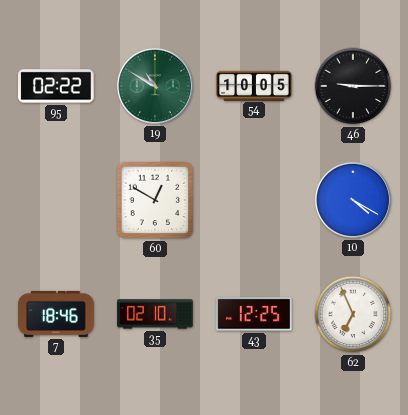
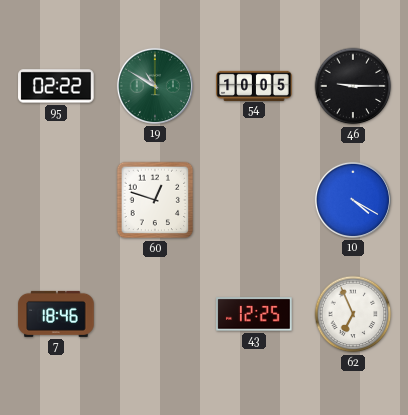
60: 12:50 -> 12:48 (155, 200)
35: 02:10 -> none (155, 314)
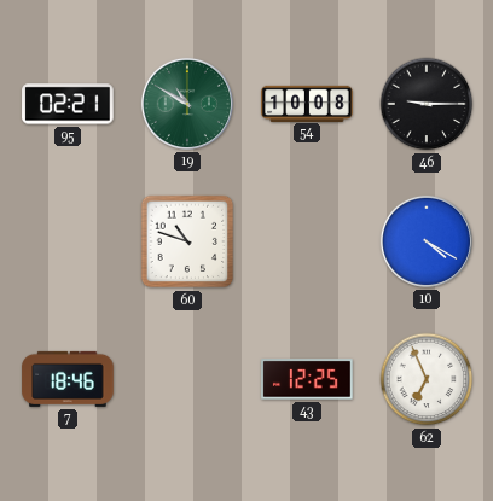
95: 02:22 -> 02:21 (68, 104)
54: 10:05 -> 10:08 (307, 103)
60: 12:48 -> 10:48 (187, 241)
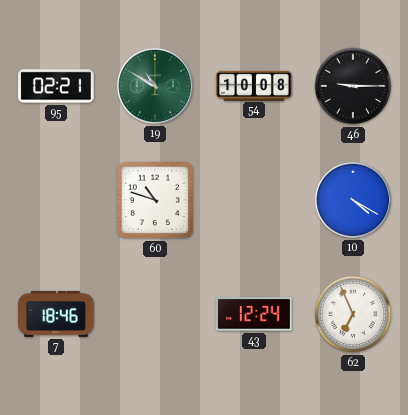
43: 12:25 -> 12:24 (254, 314)
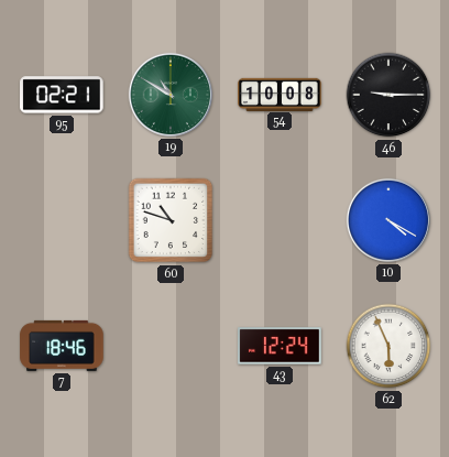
62: 6:56 -> 5:56 (388, 346)
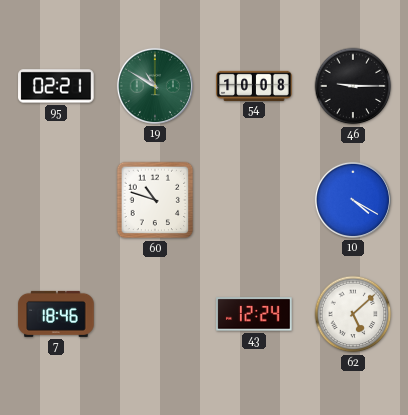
62: 5:56 -> 5:08 (353, 314)
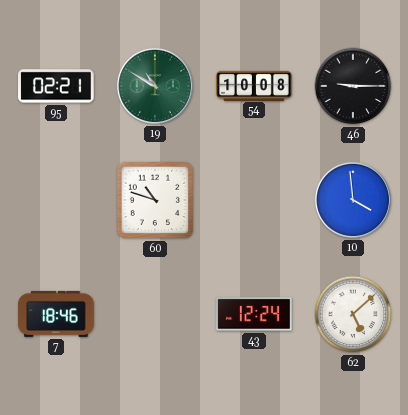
10: 4:20 -> 3:59 (353, 200)
